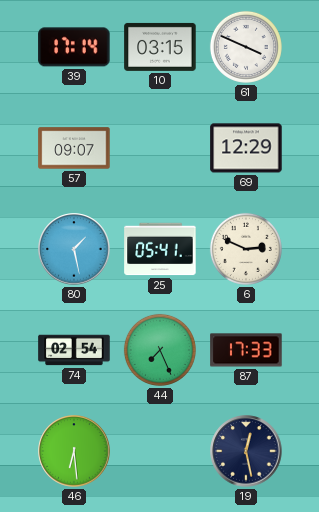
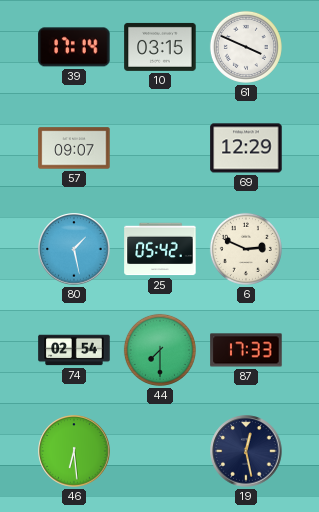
25: 05:41 -> 05:42 (160, 249)
44: 7:26 -> 7:30 (160, 350)
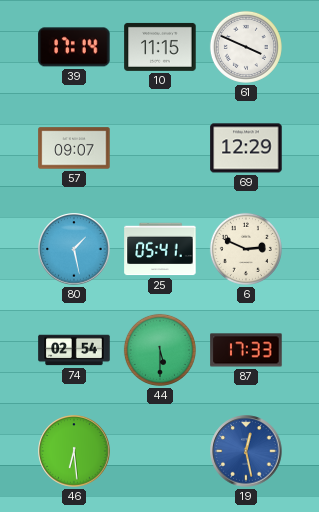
10: 03:15 -> 11:15 (160, 47)
25: 05:42 -> 05:41 (160, 249)
44: 7:30 -> 5:30 (160, 350)
19 dial: navy -> blue (246, 451)
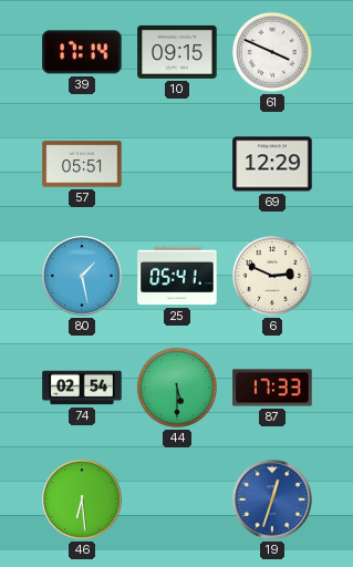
10: 11:15 -> 09:15 (177, 52)
57: 09:07 -> 05:51 (82, 164)
19: 12:28 -> 12:33 (272, 499)
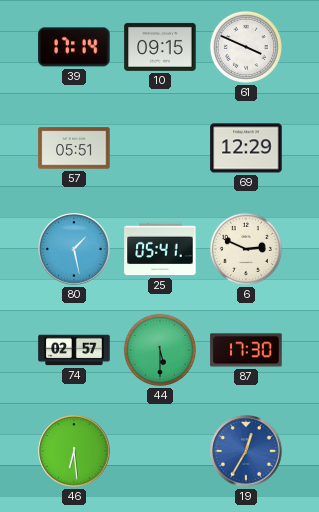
74: 02:54 -> 02:57 (74, 350)
87: 17:33 -> 17:30 (246, 350)
19: 12:33 -> 12:35 (246, 451)
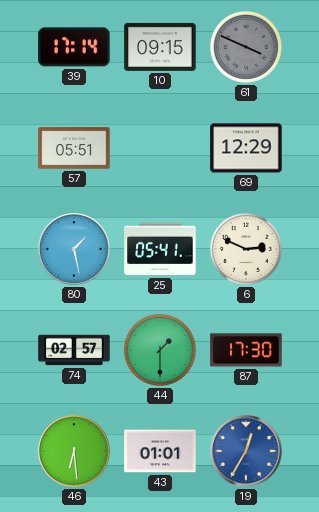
61 dial: white -> grey (246, 47)
44: 5:30 -> 1:30 (160, 350)
43: none -> 01:01 (160, 451)
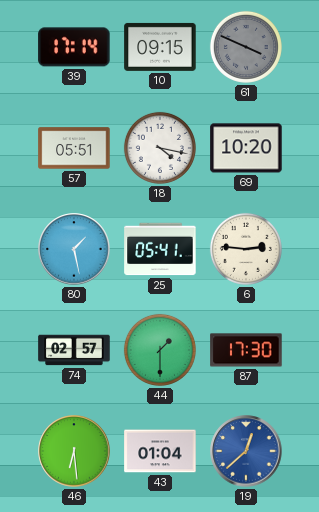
18: none -> 4:17 (160, 148)
69: 12:29 -> 10:20 (246, 148)
6: 2:49 -> 2:46 (246, 249)
43: 01:01 -> 01:04 (160, 451)
19: 12:35 -> 12:38 (246, 451)
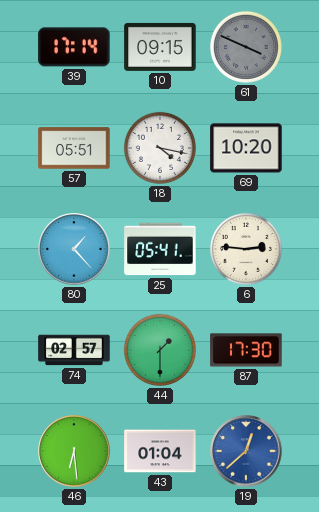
80: 1:28 -> 1:23 (74, 249)
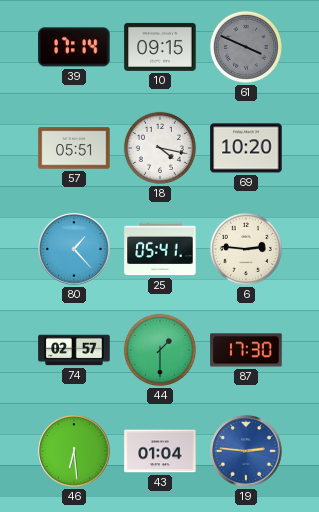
19: 12:38 -> 2:46 (246, 451)
